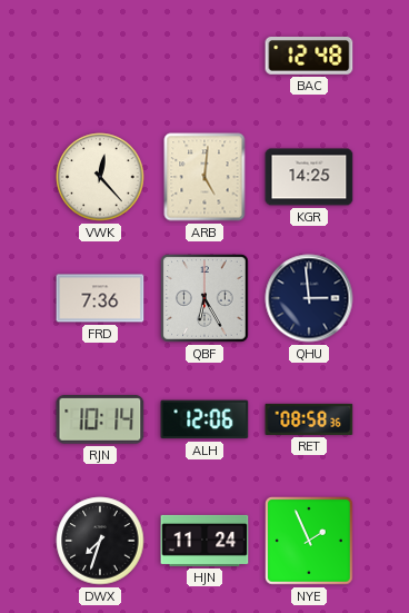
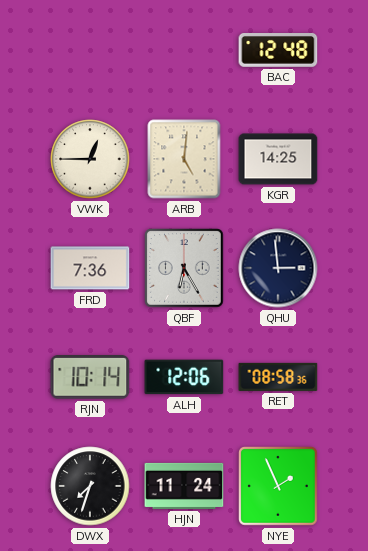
VWK: 12:23 -> 12:45 (90, 159)
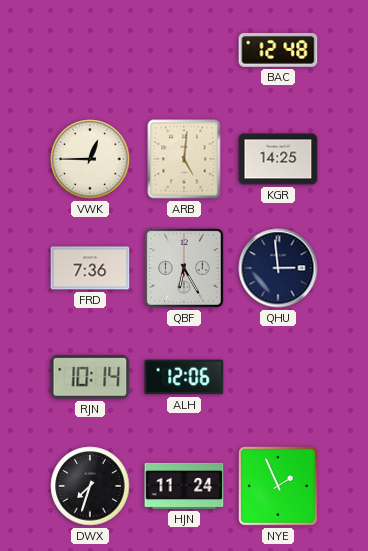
RET: 08:58 -> none (278, 377)
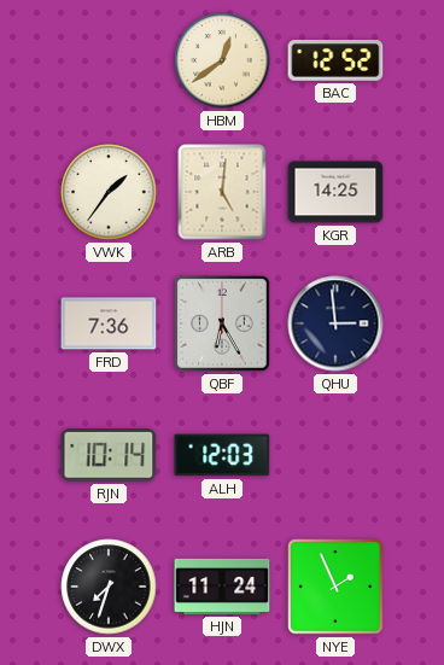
HBM: none -> 12:39 (222, 60)
BAC: 12:48 -> 12:52 (335, 62)
VWK: 12:45 -> 1:36 (109, 192)
ALH: 12:06 -> 12:03 (222, 455)
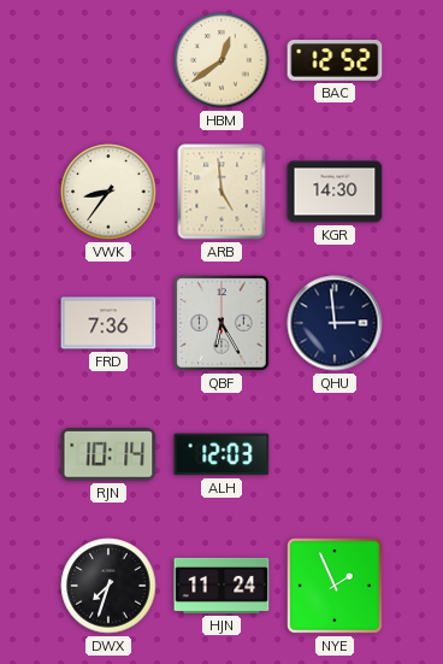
VWK: 1:36 -> 8:36 (108, 192)
ARB: 5:01 -> 4:59 (221, 192)
KGR: 14:25 -> 14:30 (335, 192)
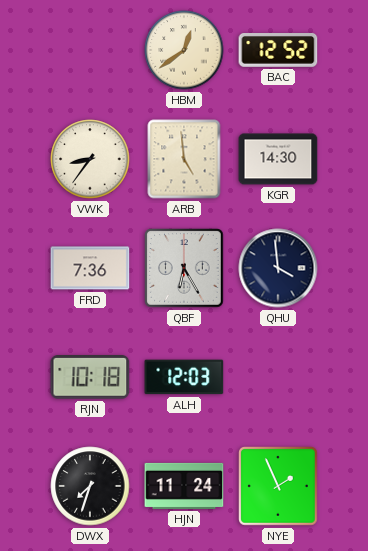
QHU: 2:59 -> 3:59 (278, 268)
RJN: 10:14 -> 10:18 (90, 378)
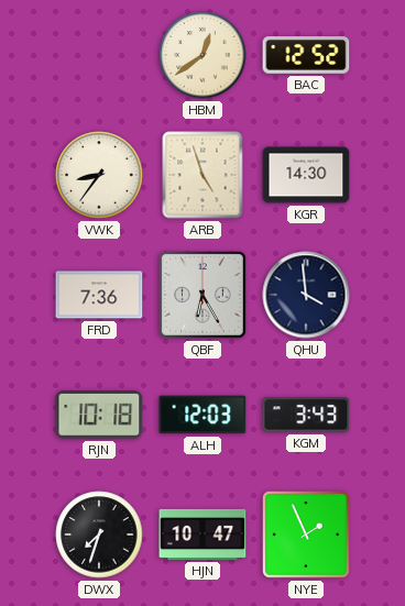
ARB: 4:59 -> 4:57 (202, 175)
KGM: none -> 3:43 (306, 415)
HJN: 11:24 -> 10:47 (202, 535)
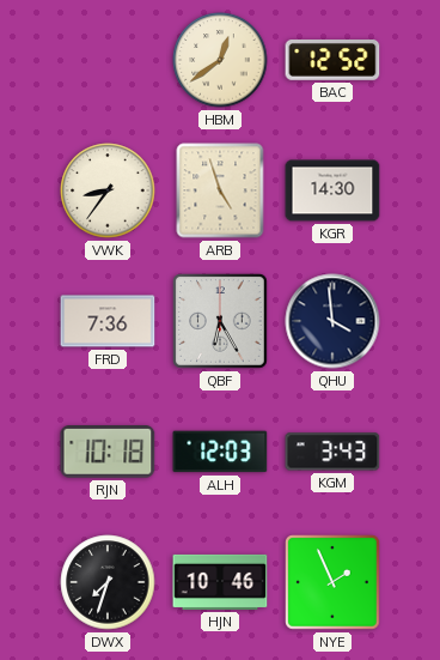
HJN: 10:47 -> 10:46 (220, 582)
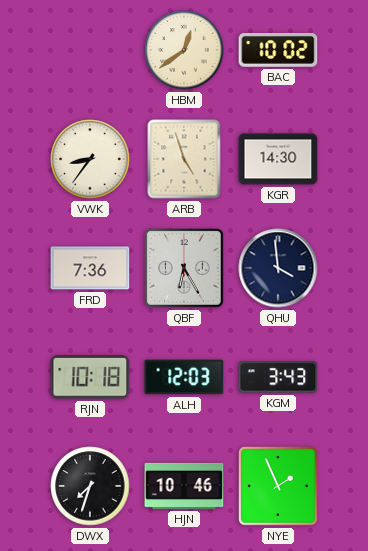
BAC: 12:52 -> 10:02 (278, 51)
